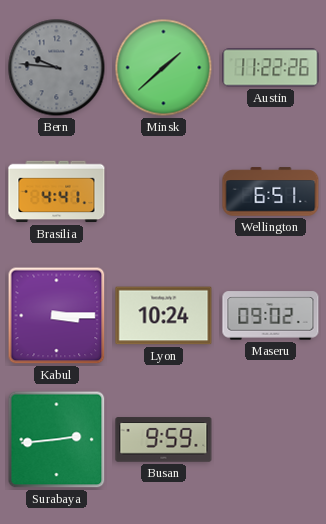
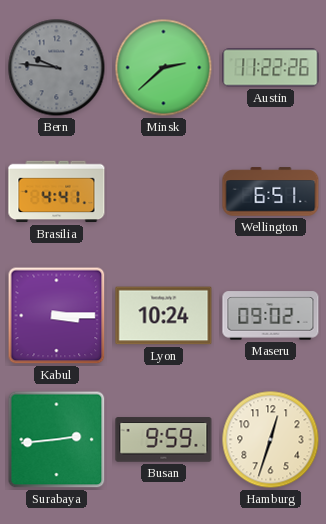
Minsk: 1:38 -> 2:38 (164, 68)
Hamburg: none -> 12:33 (271, 440)
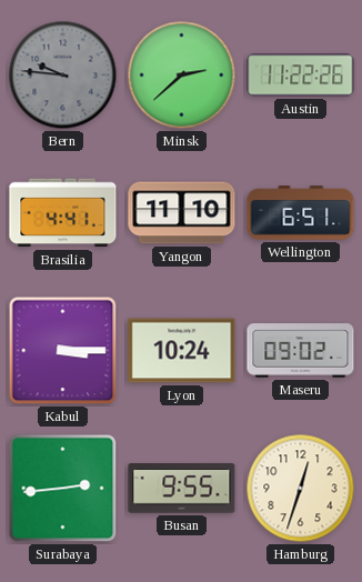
Yangon: none -> 11:10 (182, 213)
Busan: 9:59 -> 9:55 (182, 489)
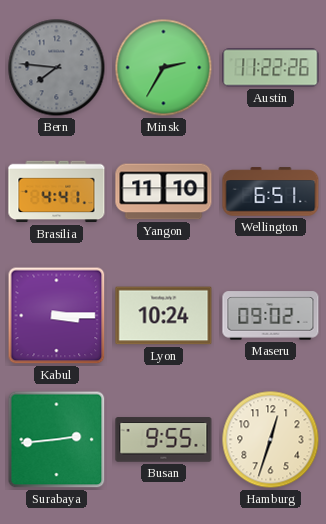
Bern: 9:46 -> 7:46 (57, 68)
Minsk: 2:38 -> 2:35 (164, 68)
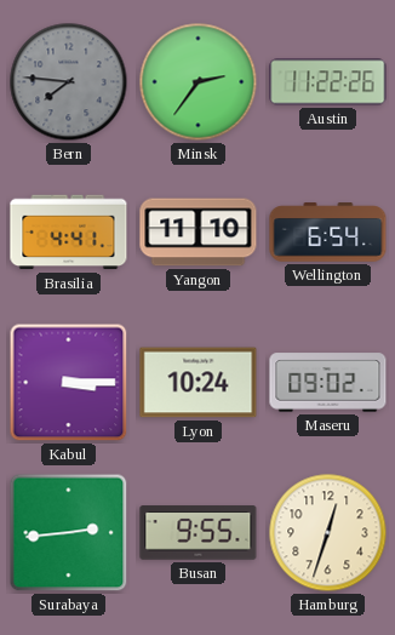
Minsk: 2:35 -> 2:36 (199, 82)
Wellington: 6:51 -> 6:54 (328, 233)
